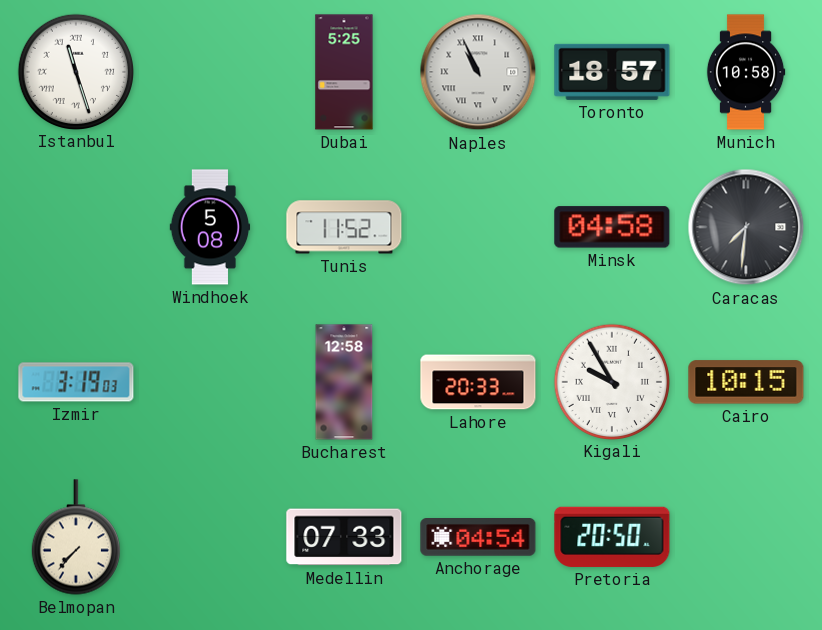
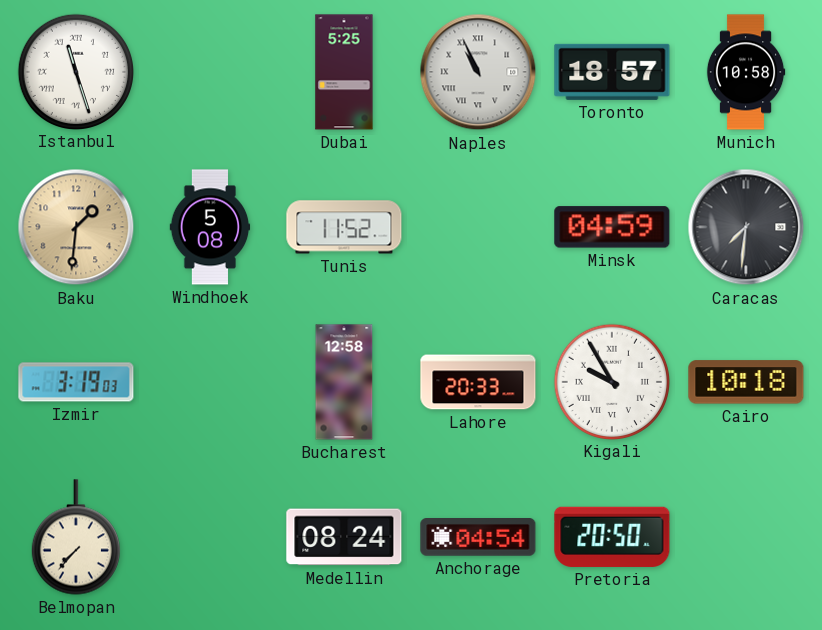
Baku: none -> 1:31 (76, 227)
Minsk: 04:58 -> 04:59 (612, 227)
Cairo: 10:15 -> 10:18 (746, 382)
Medellin: 07:33 -> 08:24 (344, 537)
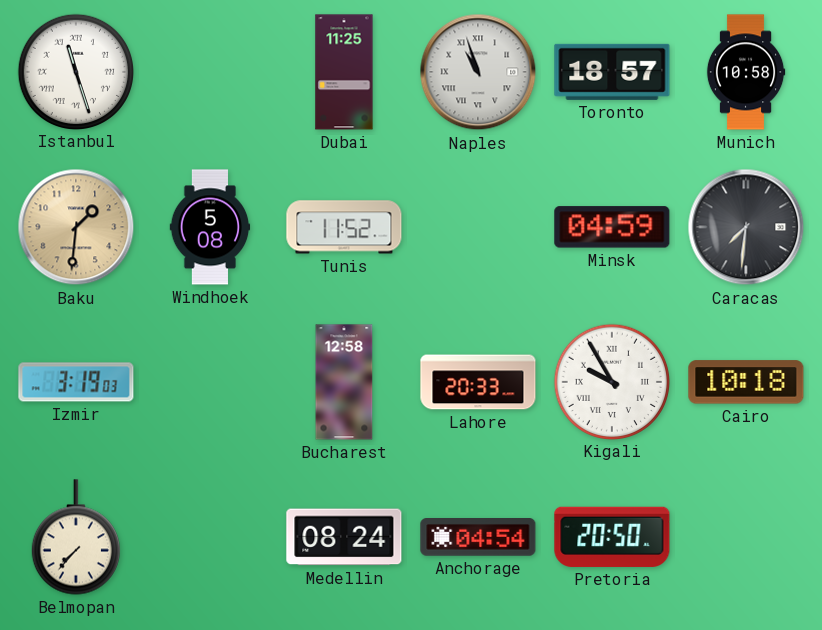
Dubai: 5:25 -> 11:25 (344, 72)
Naples: 10:56 -> 10:57 (478, 72)
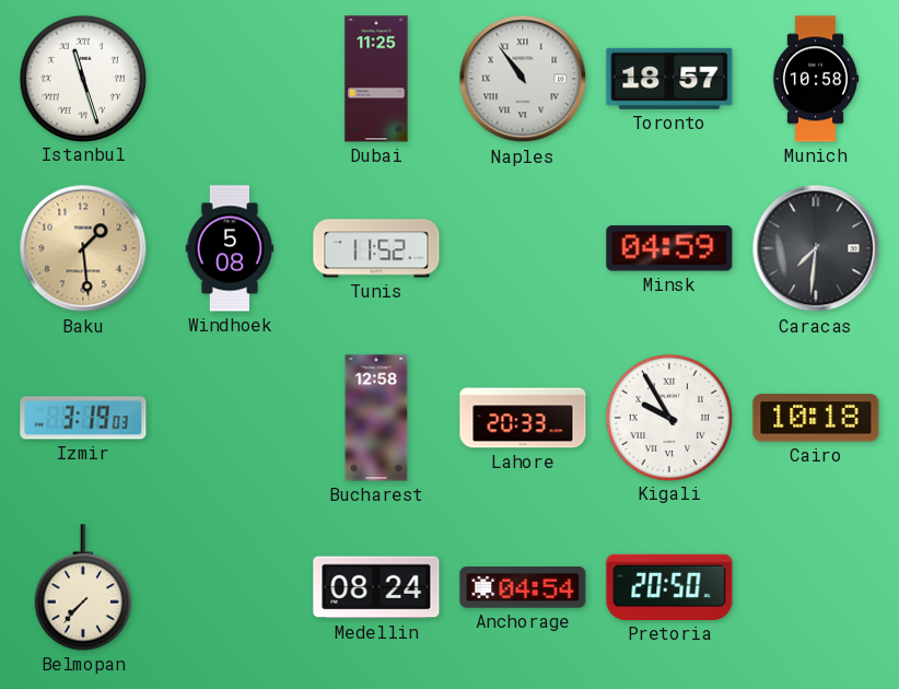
Naples: 10:57 -> 10:54 (523, 79)
Baku: 1:31 -> 1:29 (83, 248)
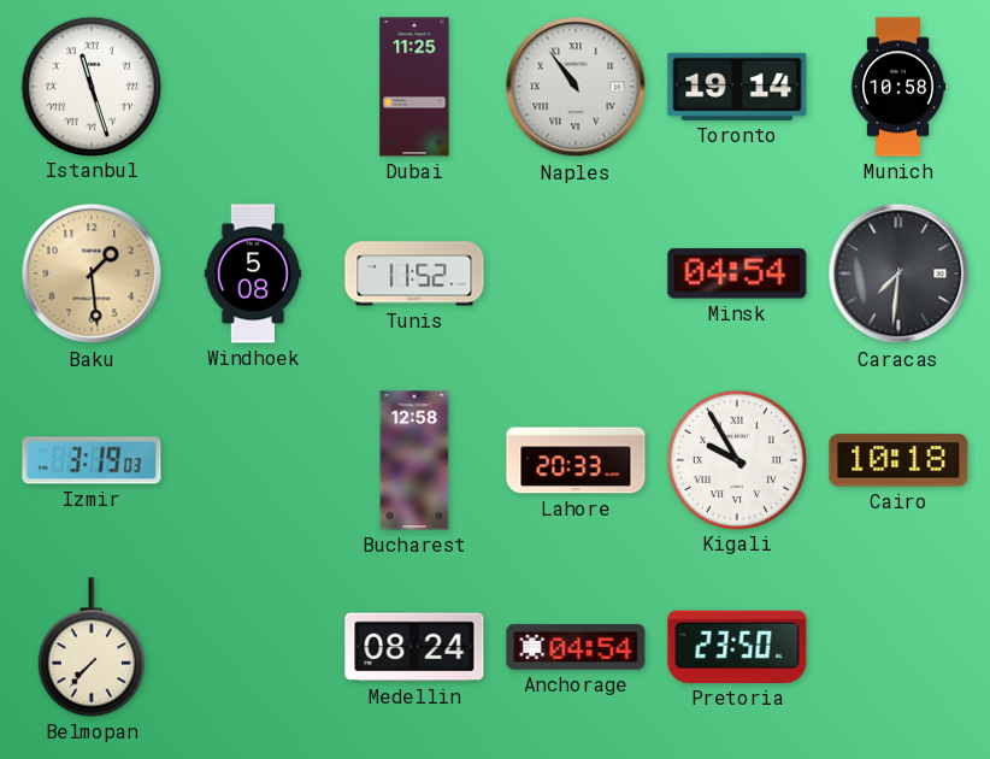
Toronto: 18:57 -> 19:14 (737, 87)
Minsk: 04:59 -> 04:54 (737, 273)
Pretoria: 20:50 -> 23:50 (737, 647)
